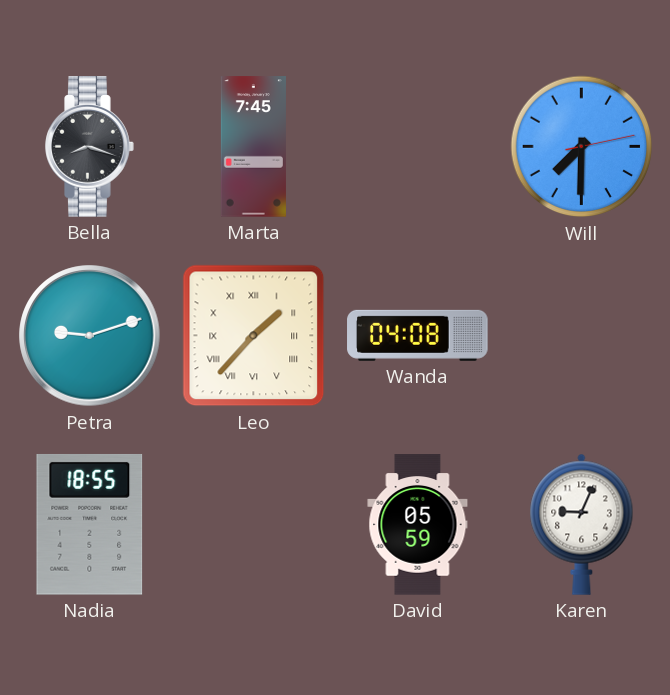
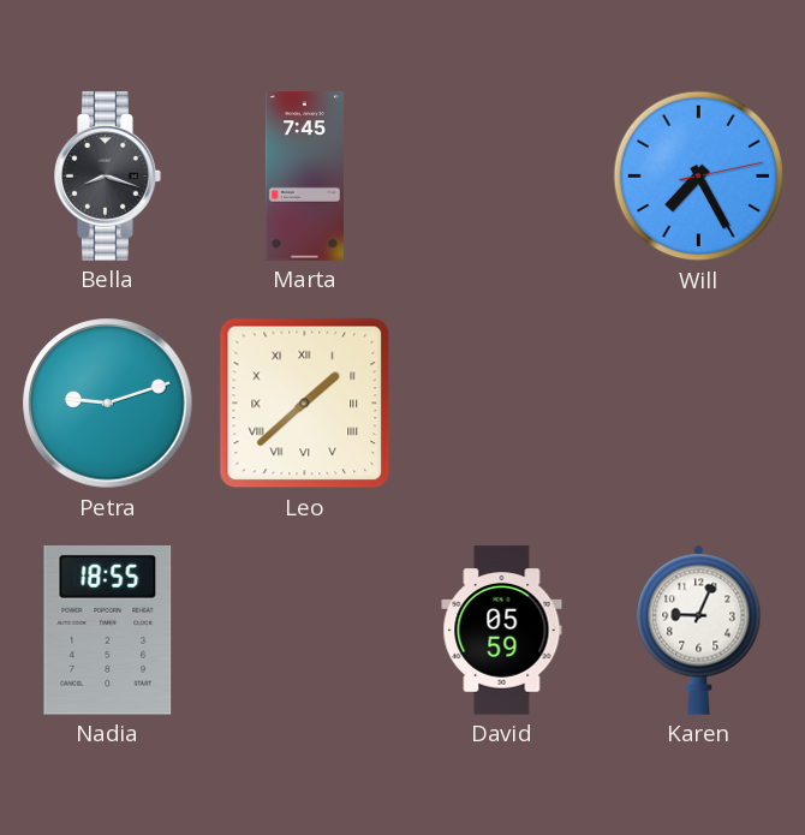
Will: 7:30 -> 7:25 (699, 177)
Leo: 1:37 -> 1:38 (305, 404)
Wanda: 04:08 -> none (418, 335)
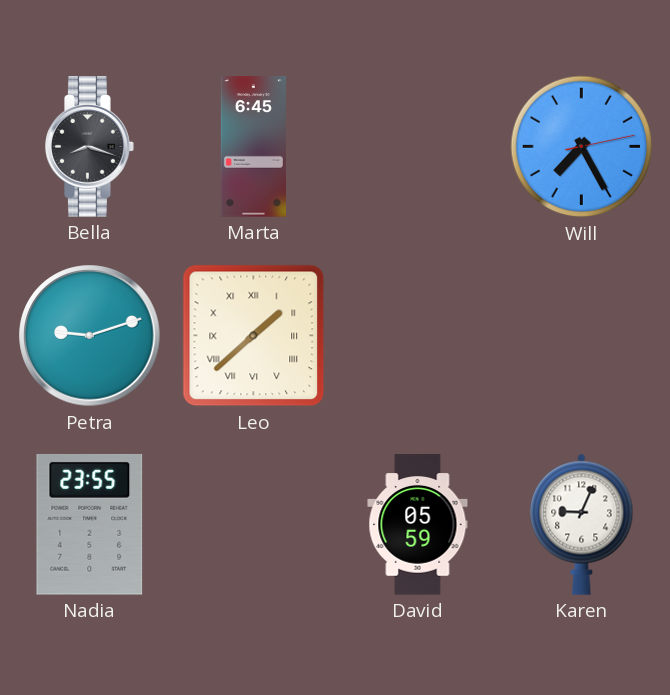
Marta: 7:45 -> 6:45 (253, 147)
Nadia: 18:55 -> 23:55 (90, 524)
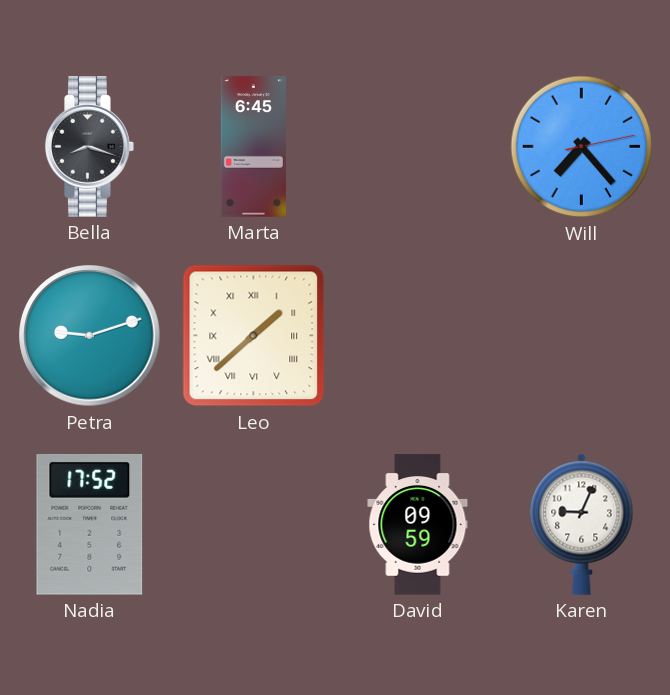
Will: 7:25 -> 7:23 (582, 147)
Nadia: 23:55 -> 17:52 (90, 524)
David: 05:59 -> 09:59 (418, 525)
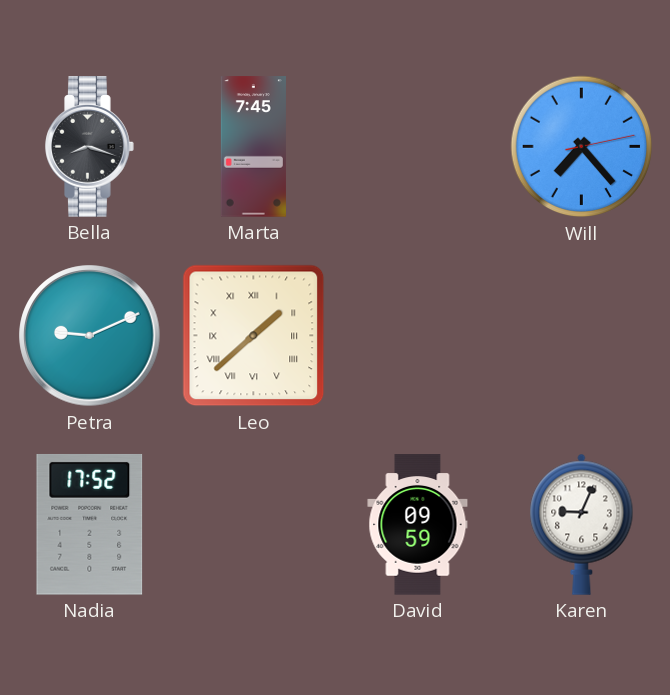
Marta: 6:45 -> 7:45 (253, 147)
Petra: 9:12 -> 9:11 (90, 336)
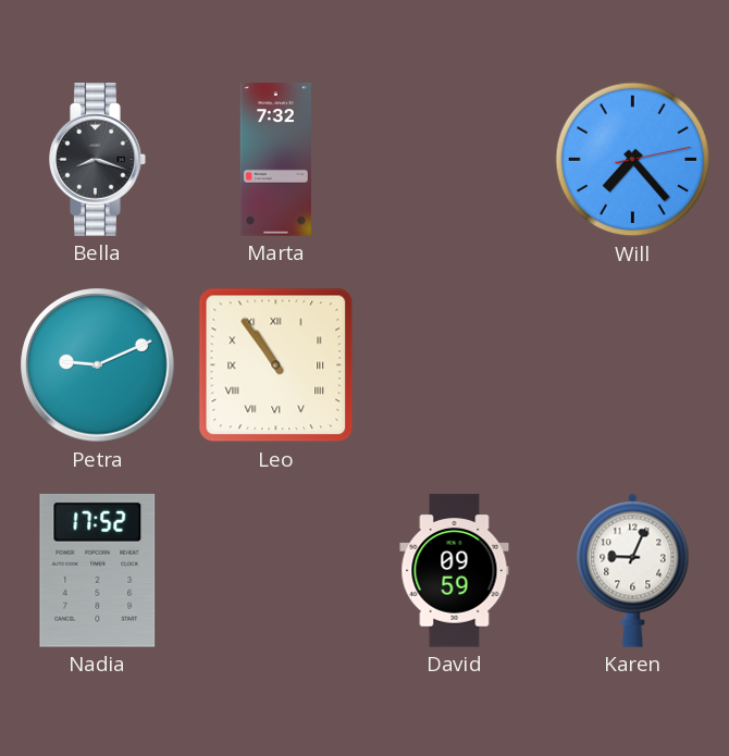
Marta: 7:45 -> 7:32 (275, 160)
Leo: 1:38 -> 10:54 (276, 365)
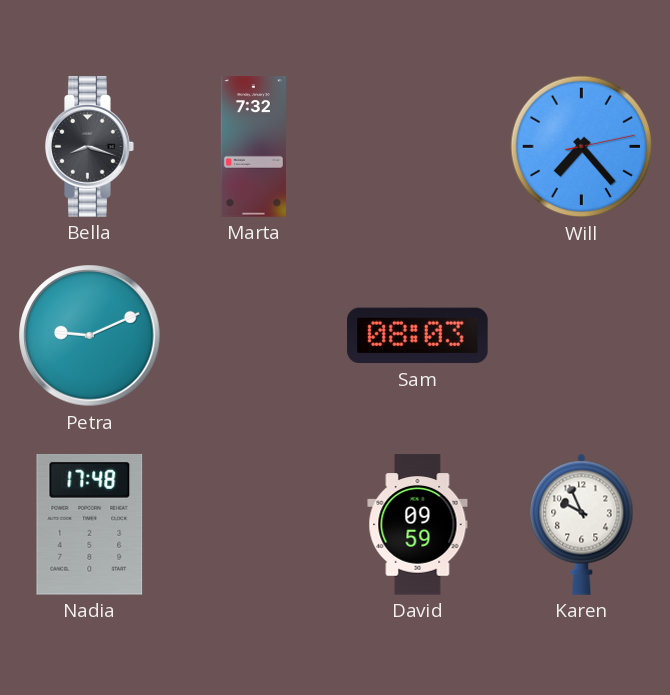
Leo: 10:54 -> none (276, 365)
Sam: none -> 08:03 (418, 336)
Nadia: 17:52 -> 17:48 (90, 524)
Karen: 9:04 -> 9:56 (582, 524)
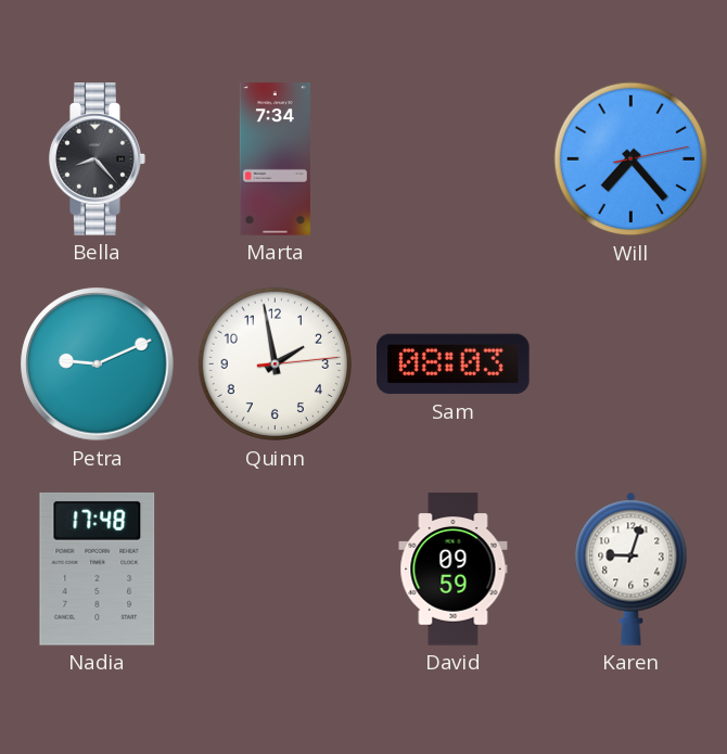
Bella: 8:18 -> 8:23 (98, 159)
Marta: 7:32 -> 7:34 (275, 159)
Quinn: none -> 1:58 (276, 365)
Karen: 9:56 -> 9:03 (632, 568)
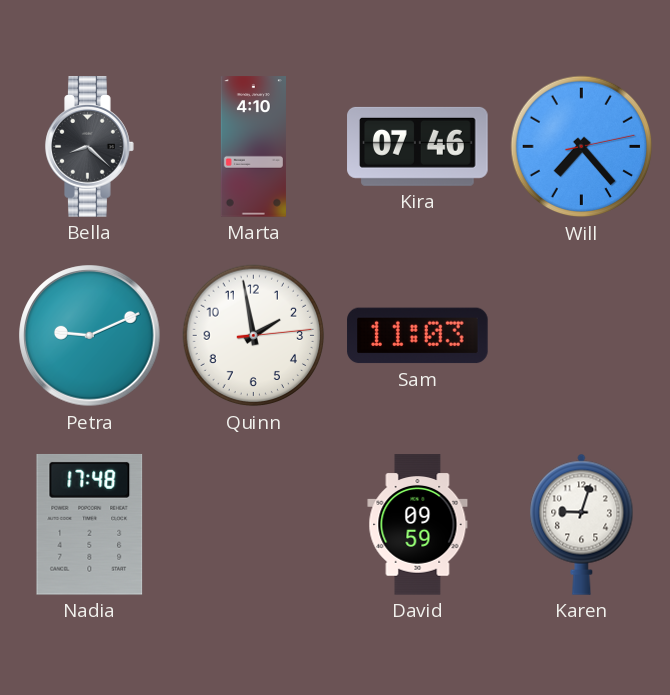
Bella: 8:23 -> 8:22 (90, 147)
Marta: 7:34 -> 4:10 (253, 147)
Kira: none -> 07:46 (418, 146)
Sam: 08:03 -> 11:03 (418, 336)
